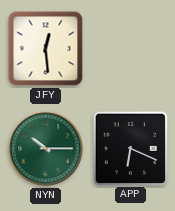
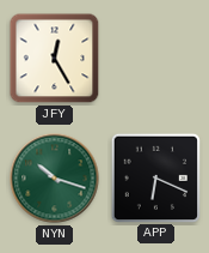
JFY: 12:29 -> 12:25 (55, 59)
NYN: 10:15 -> 10:18 (55, 179)
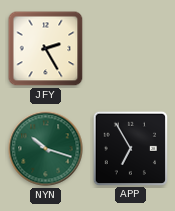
JFY: 12:25 -> 2:25 (46, 49)
APP: 6:19 -> 6:55 (130, 148)
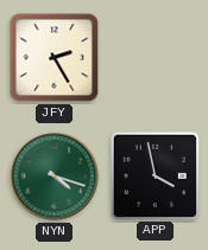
NYN: 10:18 -> 4:18 (55, 177)
APP: 6:55 -> 3:58 (155, 175)
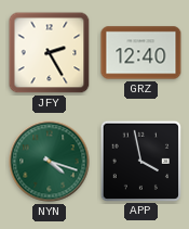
GRZ: none -> 12:40 (141, 53)
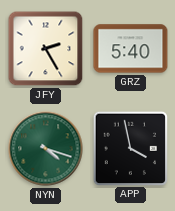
GRZ: 12:40 -> 5:40 (131, 49)
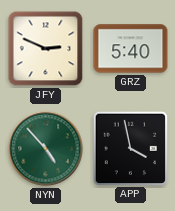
JFY: 2:25 -> 2:49 (46, 49)
NYN: 4:18 -> 4:53 (46, 149)
